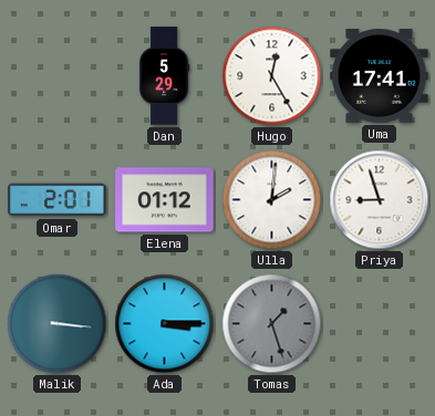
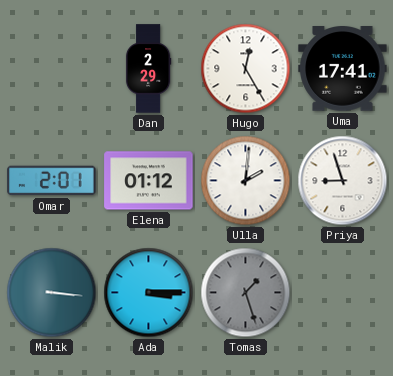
Dan: 5:29 -> 2:29 (148, 69)
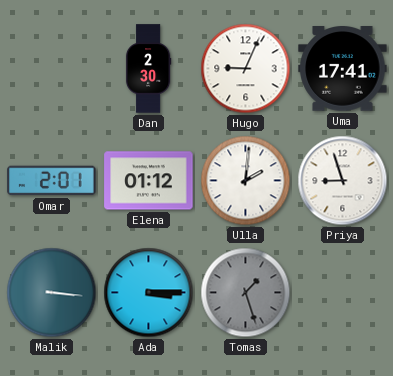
Dan: 2:29 -> 2:30 (148, 69)
Hugo: 12:25 -> 9:04 (246, 69)
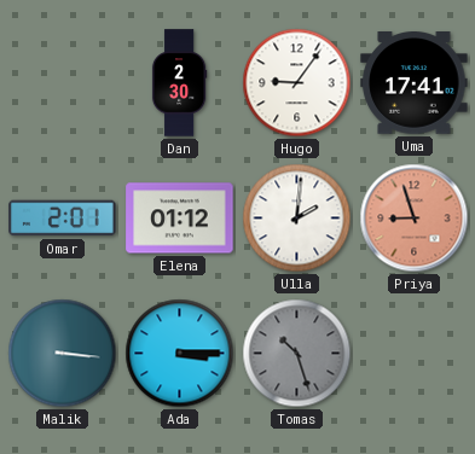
Hugo: 9:04 -> 9:06 (297, 83)
Priya dial: white -> salmon (415, 219)
Tomas: 1:27 -> 10:27 (297, 354)
